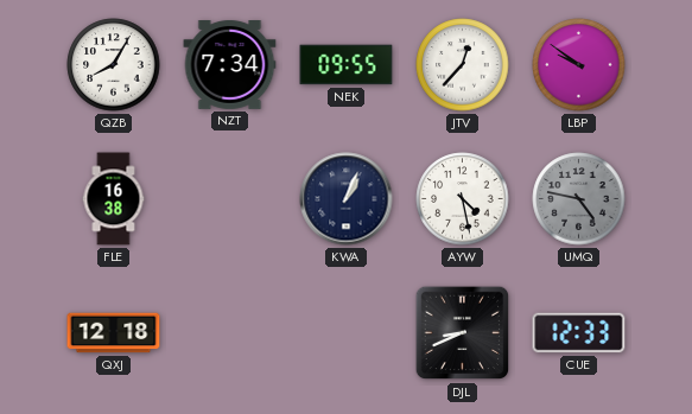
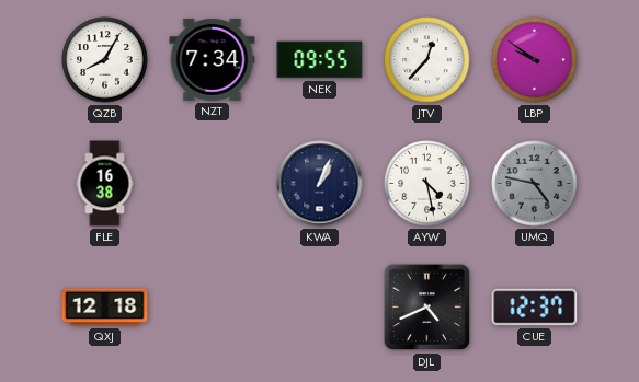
DJL: 8:41 -> 4:41 (427, 308)
CUE: 12:33 -> 12:37 (535, 308)
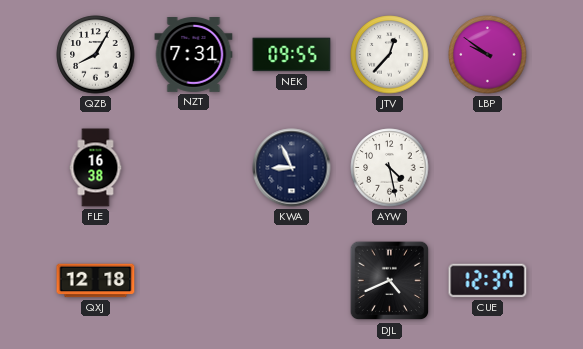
NZT: 7:34 -> 7:31 (194, 55)
KWA: 1:04 -> 8:56 (292, 168)
UMQ: 4:47 -> none (535, 184)
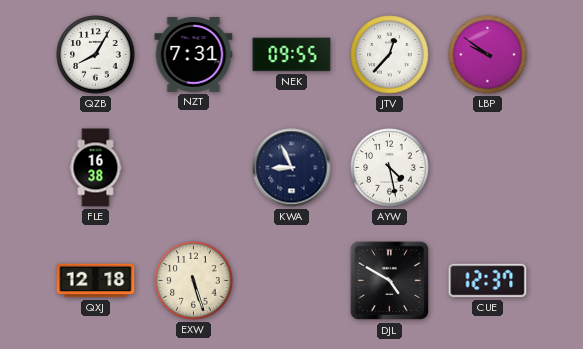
EXW: none -> 5:27 (194, 281)
DJL: 4:41 -> 4:50 (390, 281)
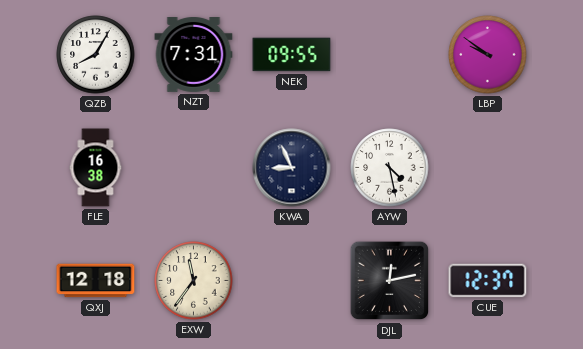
JTV: 12:37 -> none (390, 55)
EXW: 5:27 -> 11:36 (194, 281)
DJL: 4:50 -> 12:13 (390, 281)
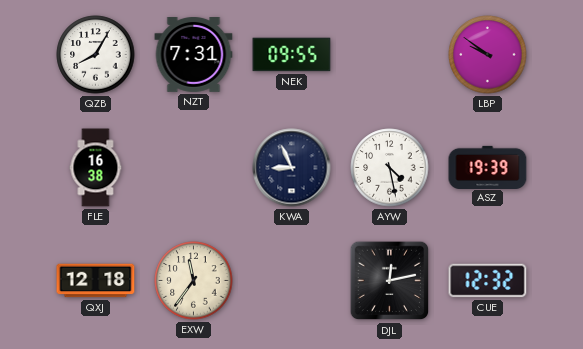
ASZ: none -> 19:39 (488, 167)
CUE: 12:37 -> 12:32 (488, 281)
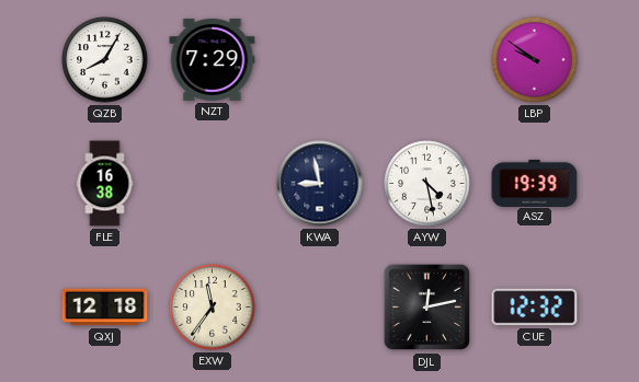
NZT: 7:31 -> 7:29 (213, 60)
NEK: 09:55 -> none (292, 55)
KWA: 8:56 -> 8:58 (320, 184)
